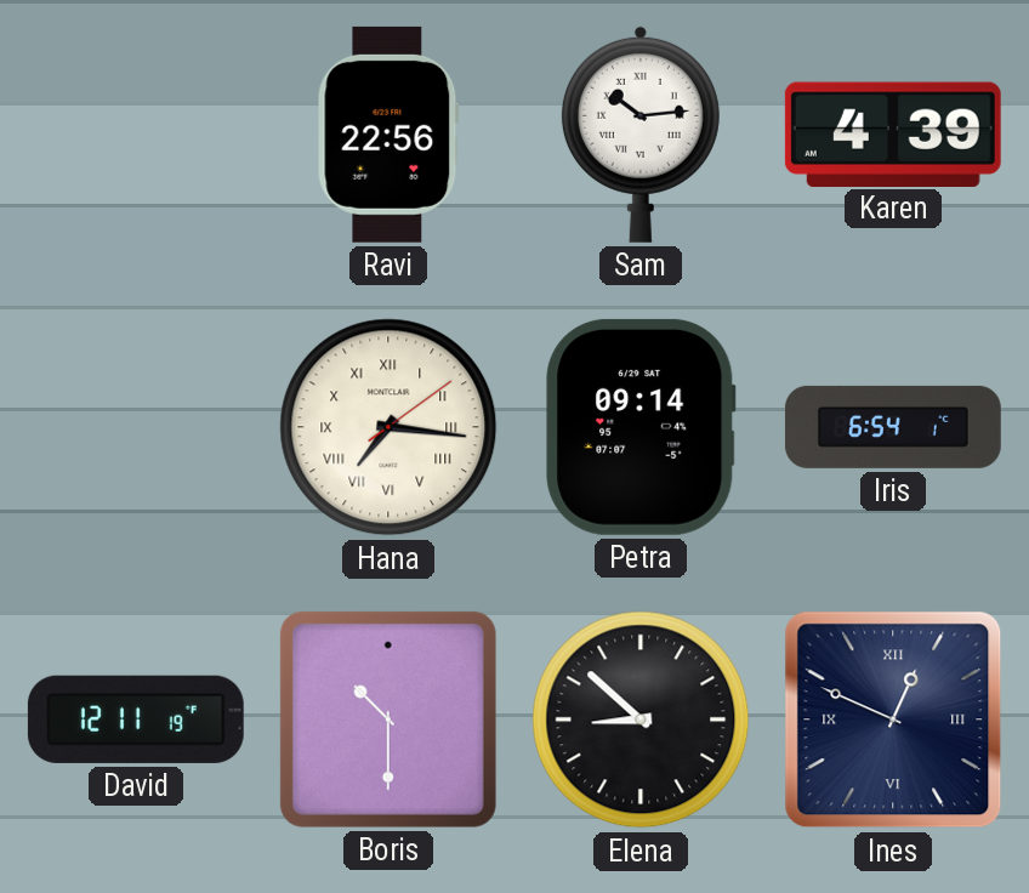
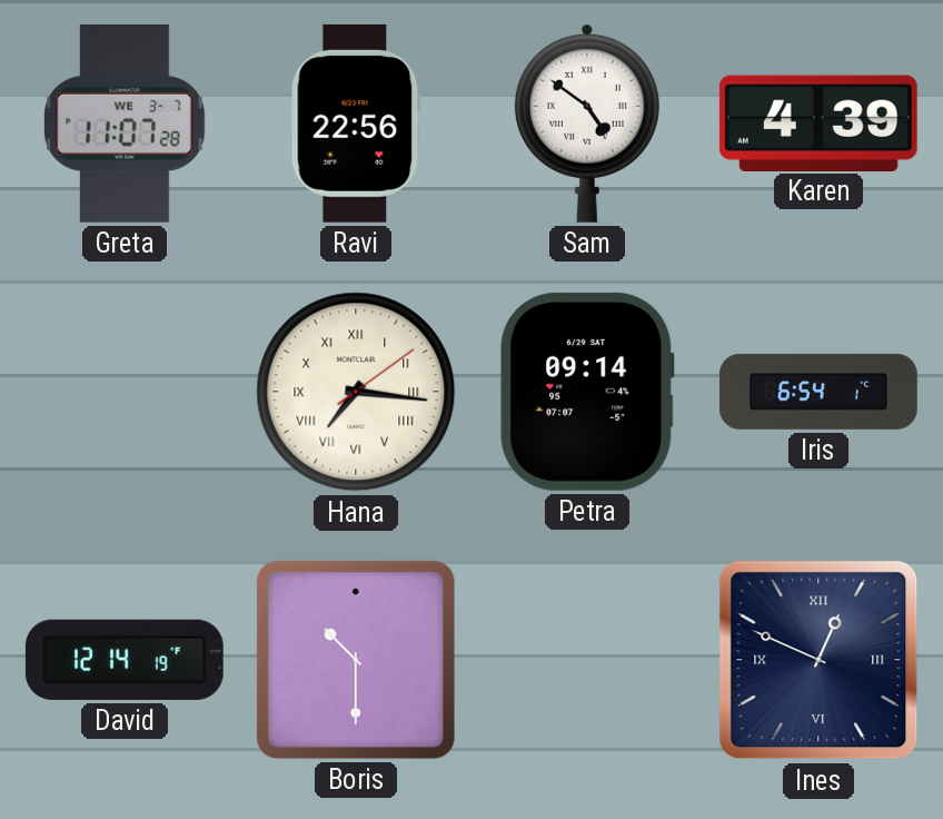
Greta: none -> 11:07 (125, 124)
Sam: 10:14 -> 4:51 (587, 124)
David: 12:11 -> 12:14 (125, 660)
Elena: 8:52 -> none (641, 719)
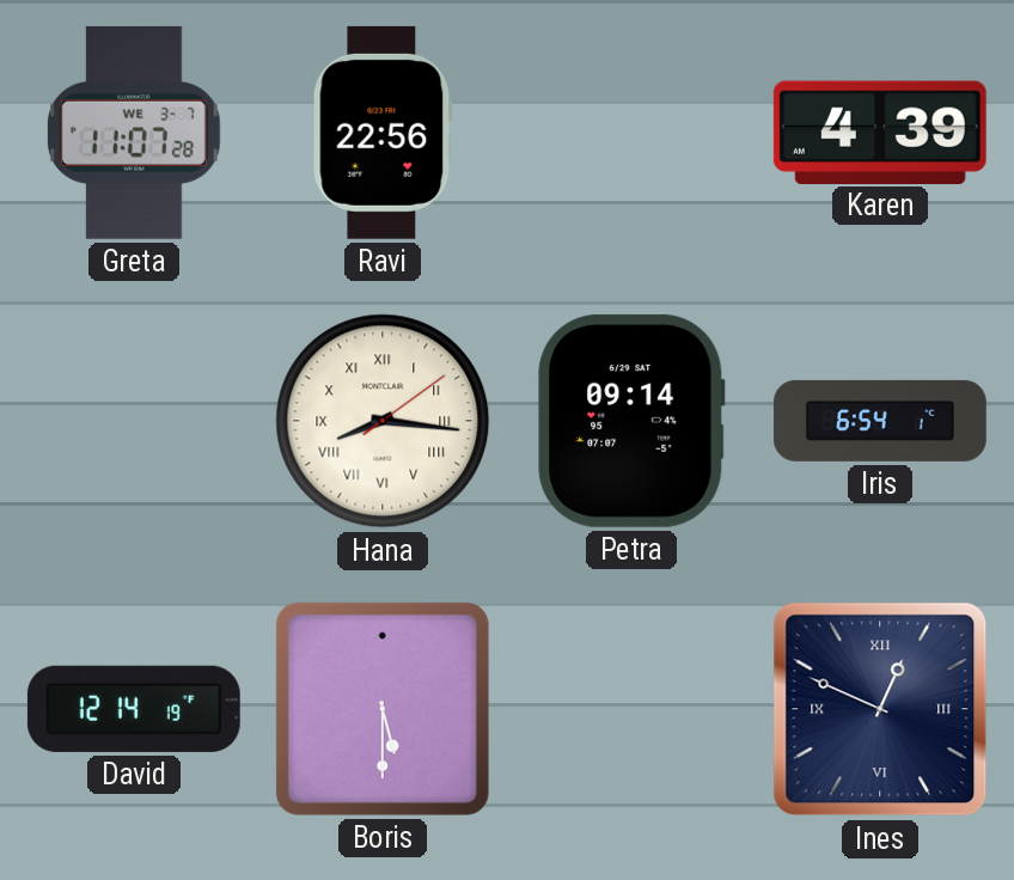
Sam: 4:51 -> none (587, 124)
Hana: 7:16 -> 8:16 (383, 421)
Boris: 10:30 -> 5:30 (383, 709)
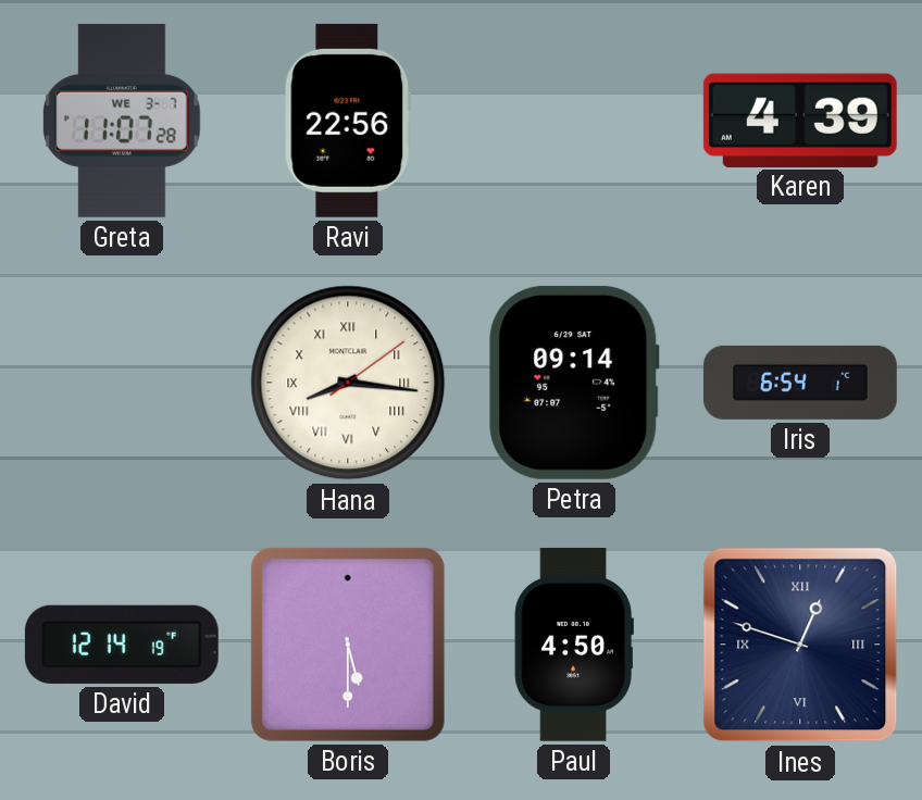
Paul: none -> 4:50 (574, 645)
Ines: 12:49 -> 12:48 (800, 645)
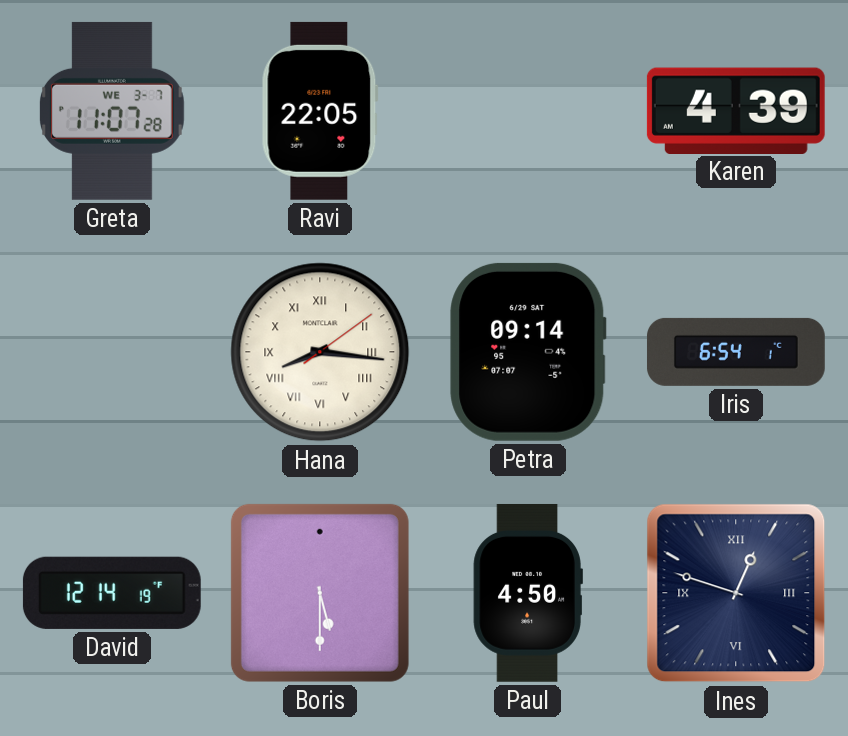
Ravi: 22:56 -> 22:05 (320, 111)
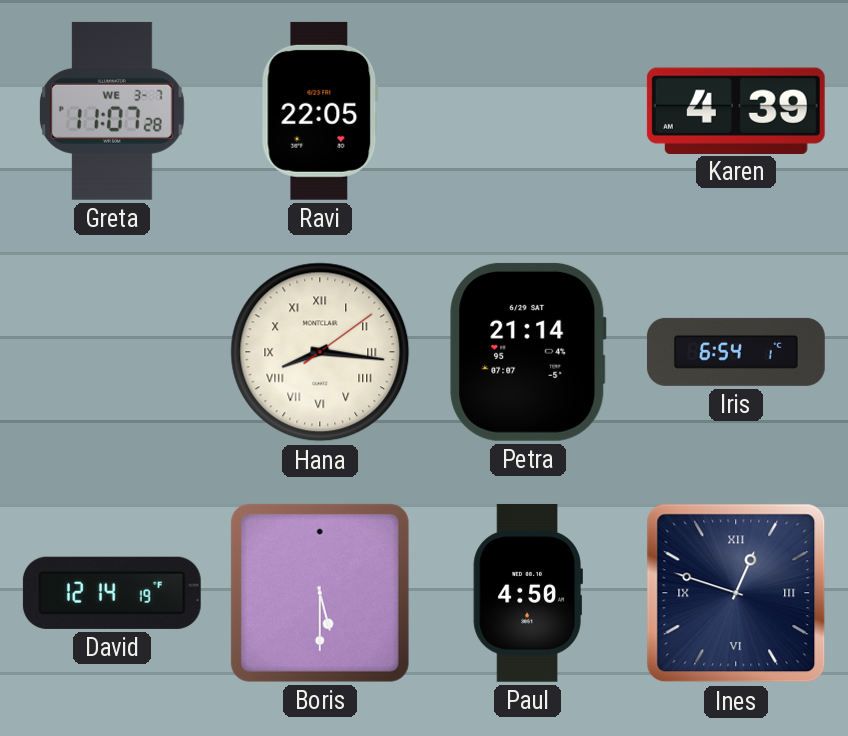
Petra: 09:14 -> 21:14 (528, 352)
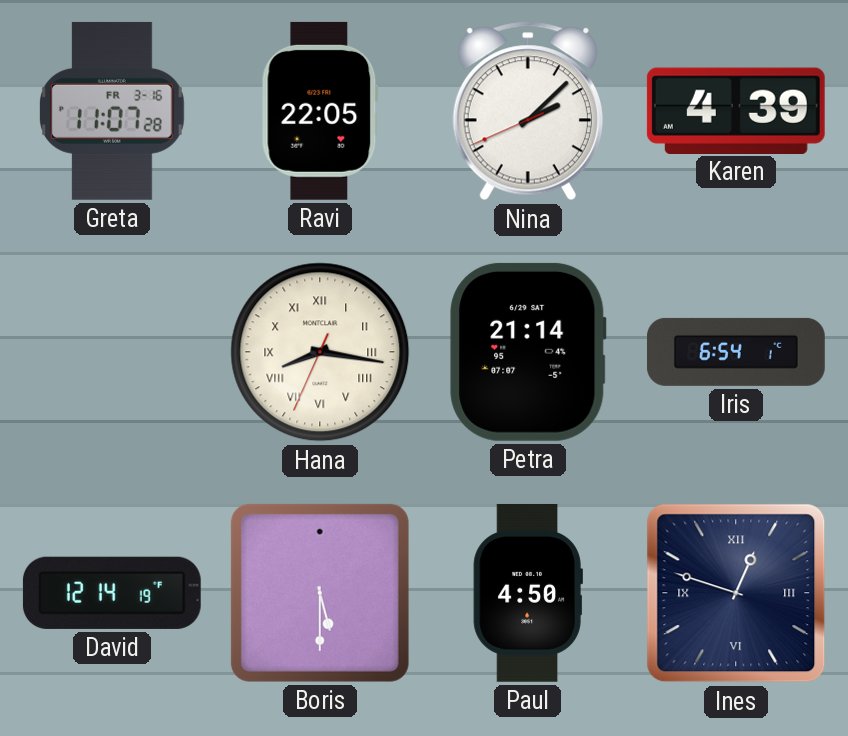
Greta date: WE 3-7 -> FR 3-16 (112, 111)
Nina: none -> 2:07 (528, 111)
Hana: 8:16:09 -> 8:16:34 (320, 352)
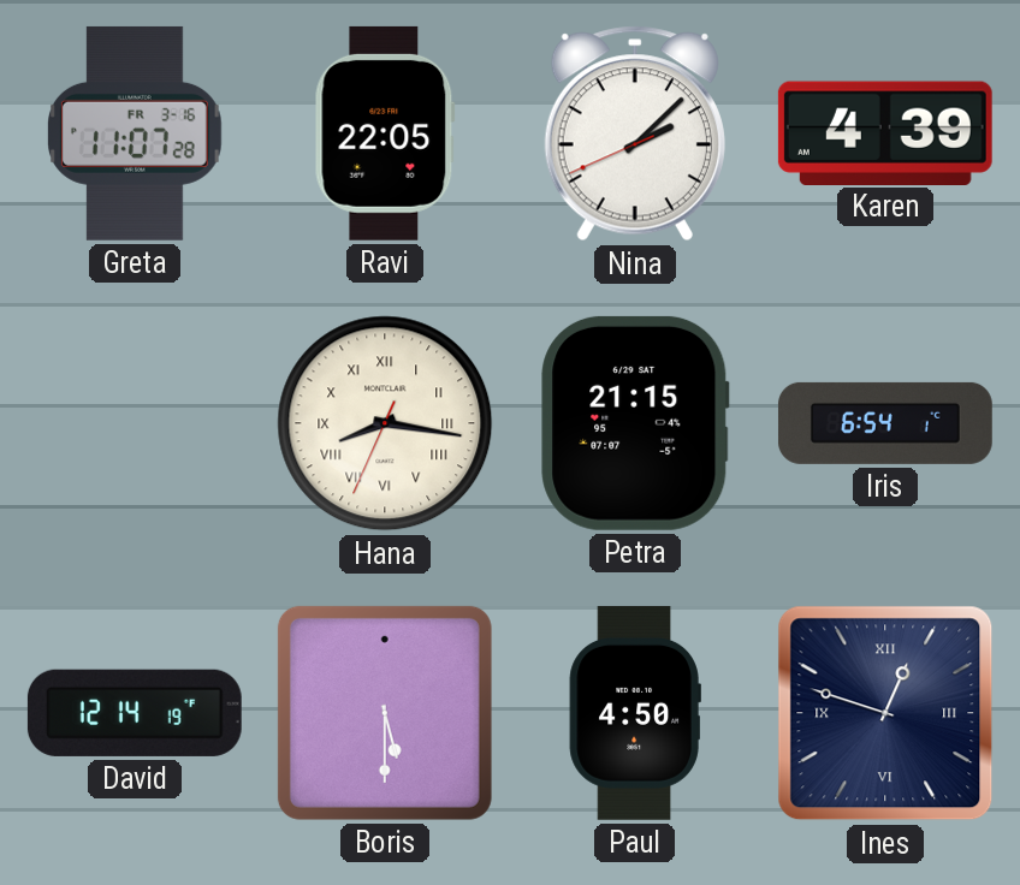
Petra: 21:14 -> 21:15 (635, 423)
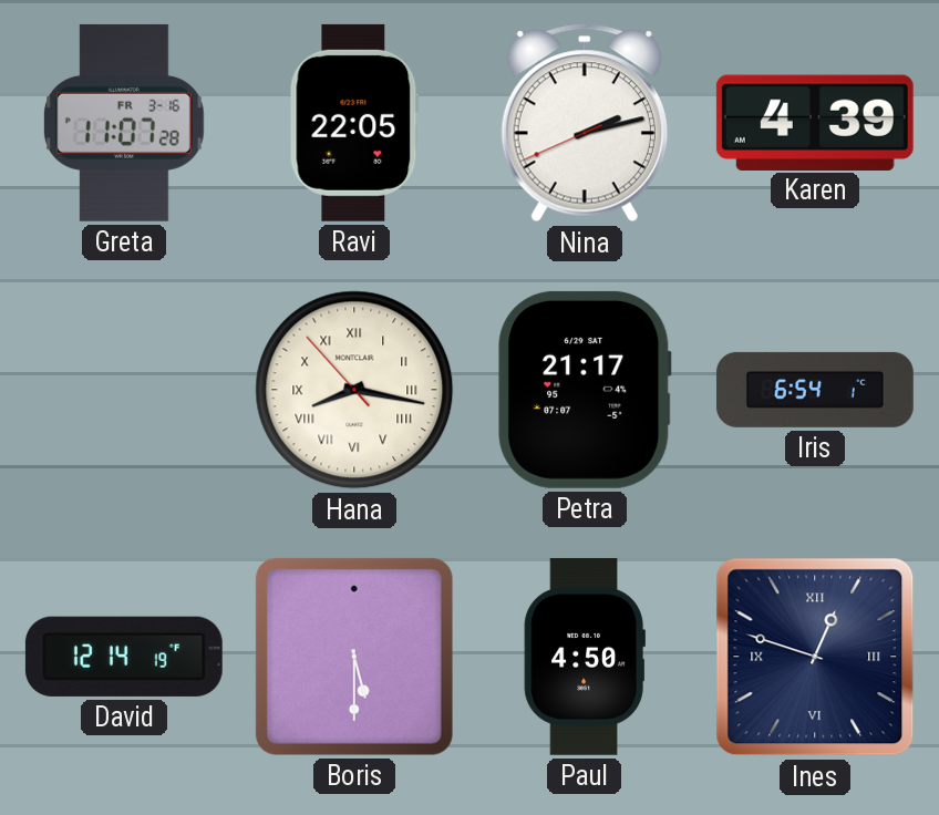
Nina: 2:07 -> 2:12 (585, 123)
Hana: 8:16:34 -> 8:16:53 (354, 390)
Petra: 21:15 -> 21:17 (585, 390)
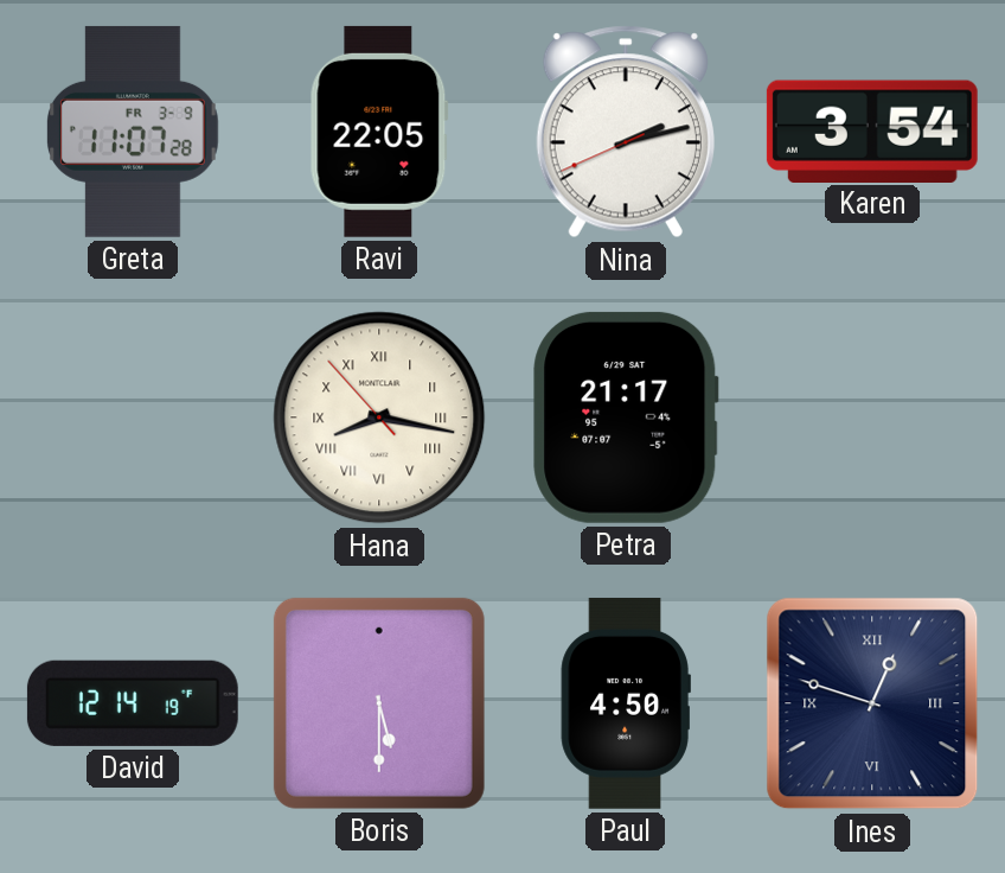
Greta date: FR 3-16 -> FR 3-9 (133, 132)
Karen: 4:39 -> 3:54 (872, 130)
Iris: 6:54 -> none (815, 390)
